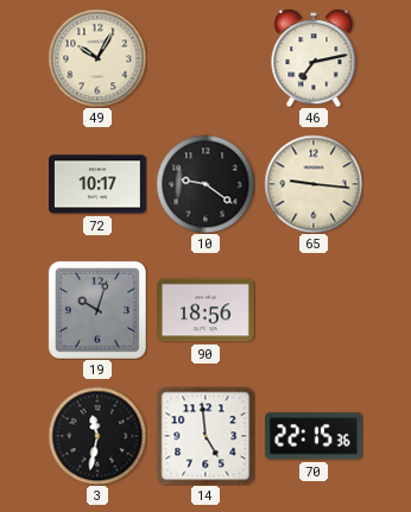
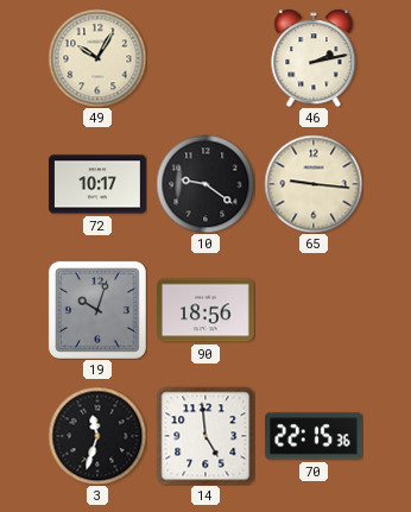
46: 7:13 -> 2:13 (314, 58)
3: 11:32 -> 11:33 (97, 436)
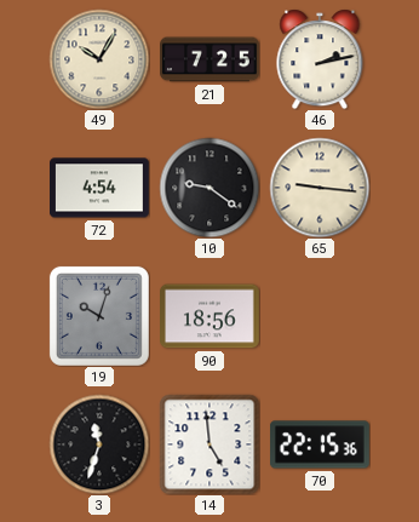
21: none -> 7:25 (211, 59)
72: 10:17 -> 4:54 (101, 188)
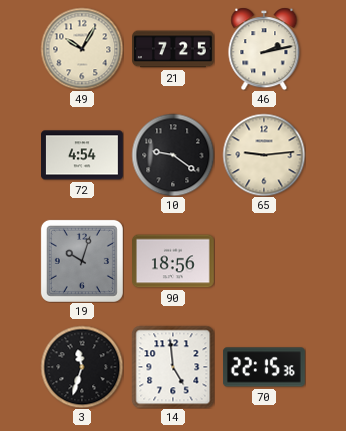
65: 9:16 -> 9:14 (264, 155)
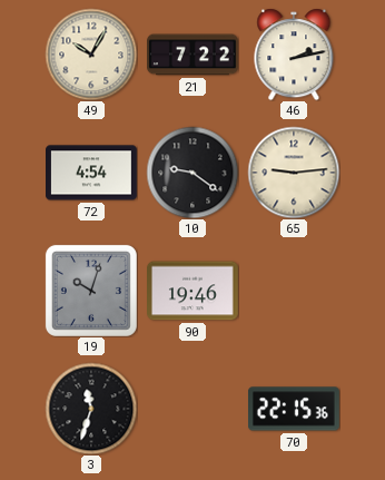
21: 7:25 -> 7:22 (194, 55)
90: 18:56 -> 19:46 (194, 291)
14: 4:59 -> none (173, 367)
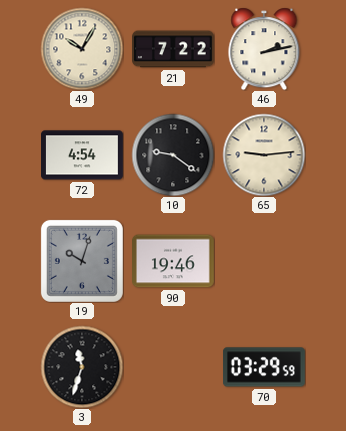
70: 22:15 -> 03:29 (265, 367)
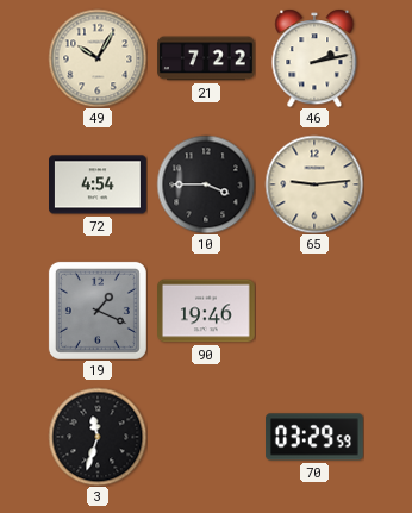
10: 9:21 -> 3:45 (206, 184)
19: 10:03 -> 1:19 (98, 311)
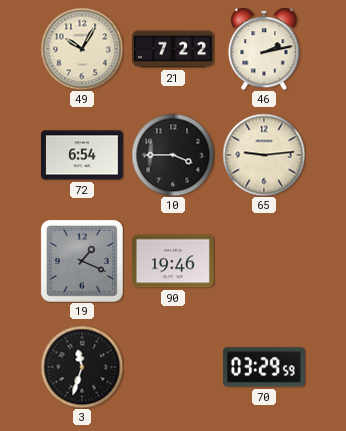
72: 4:54 -> 6:54 (83, 155)
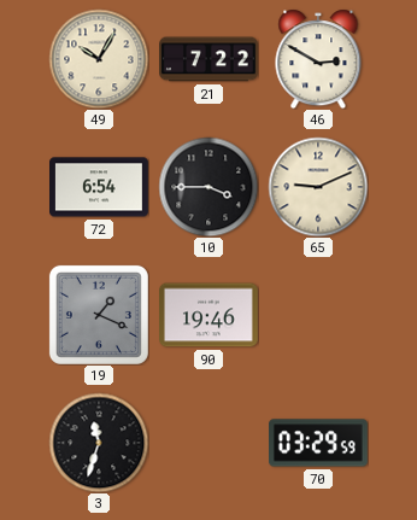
46: 2:13 -> 2:50 (318, 59)
65: 9:14 -> 9:11 (318, 187)
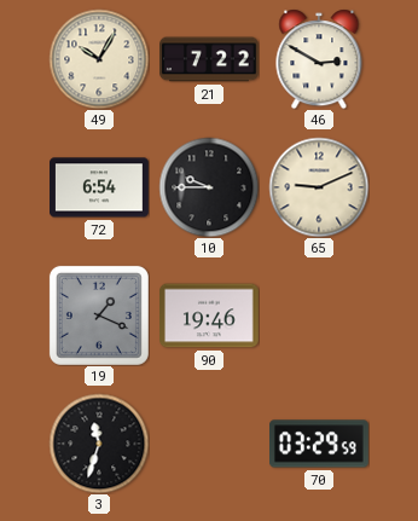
10: 3:45 -> 9:45 (209, 187)
